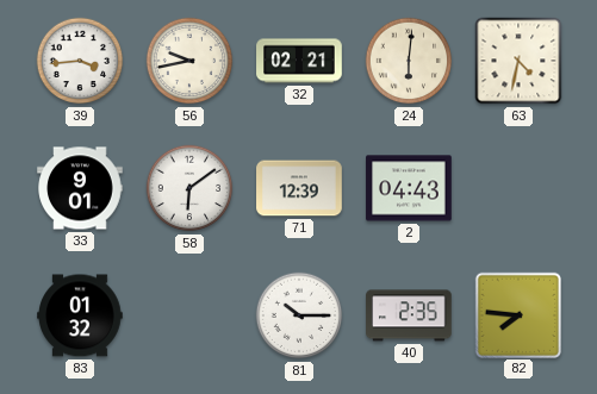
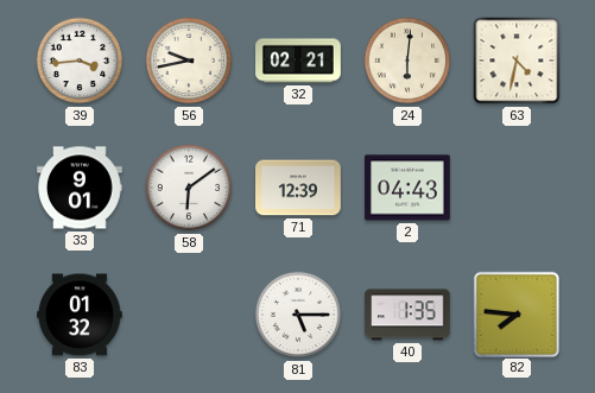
81: 10:15 -> 5:15 (298, 315)
40: 2:35 -> 1:35 (407, 315)
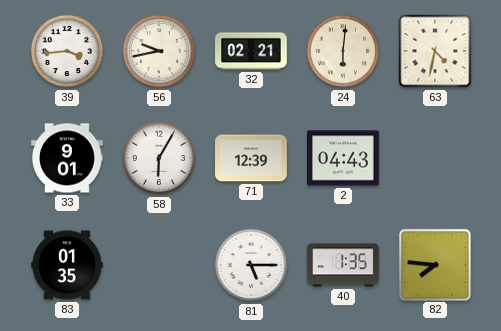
58: 6:09 -> 6:05 (159, 158)
83: 01:32 -> 01:35 (67, 265)
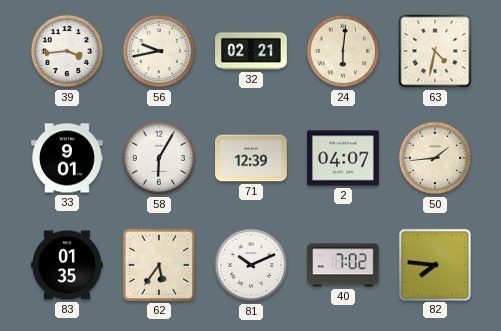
2: 04:43 -> 04:07 (343, 158)
50: none -> 1:44 (435, 158)
62: none -> 5:36 (159, 265)
81: 5:15 -> 10:11 (251, 265)
40: 1:35 -> 7:02 (343, 265)
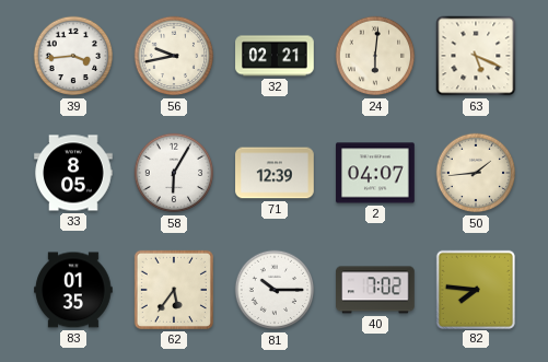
63: 4:32 -> 5:19 (476, 56)
33: 9:01 -> 8:05 (73, 173)
81: 10:11 -> 10:15 (275, 290)
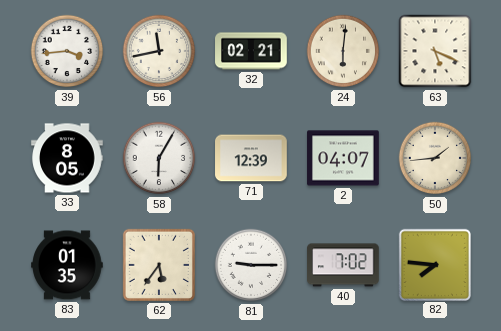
56: 9:43 -> 11:43 (159, 51)
81: 10:15 -> 9:15 (251, 265)
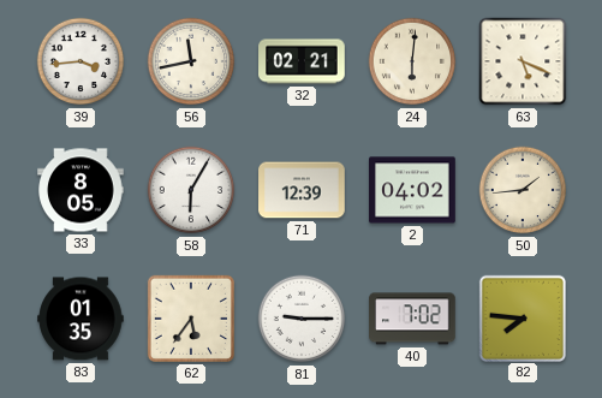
2: 04:07 -> 04:02 (412, 190)
